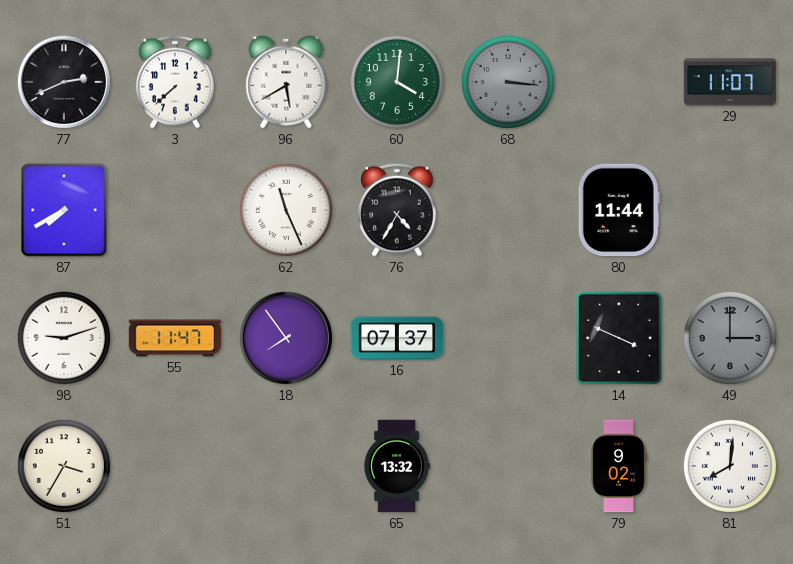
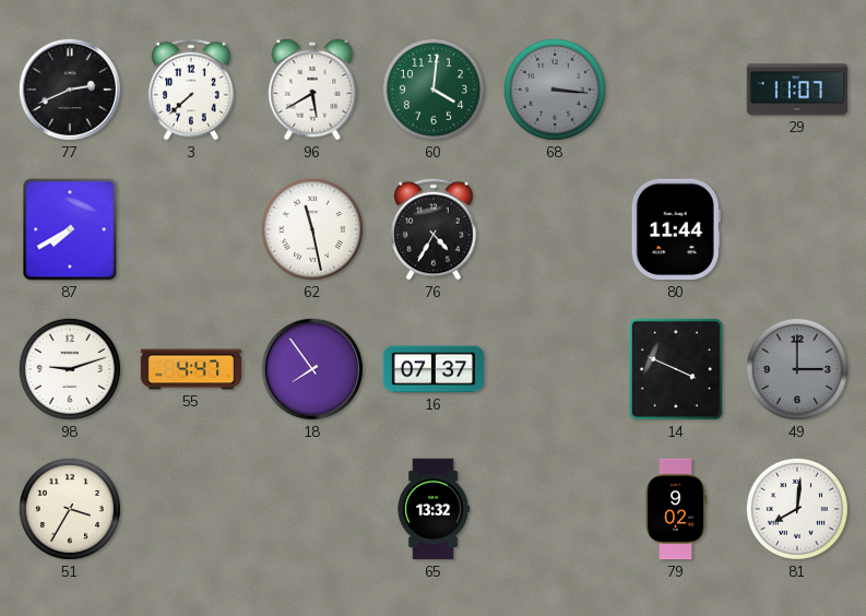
62: 11:26 -> 11:28 (312, 229)
55: 11:47 -> 4:47 (191, 369)
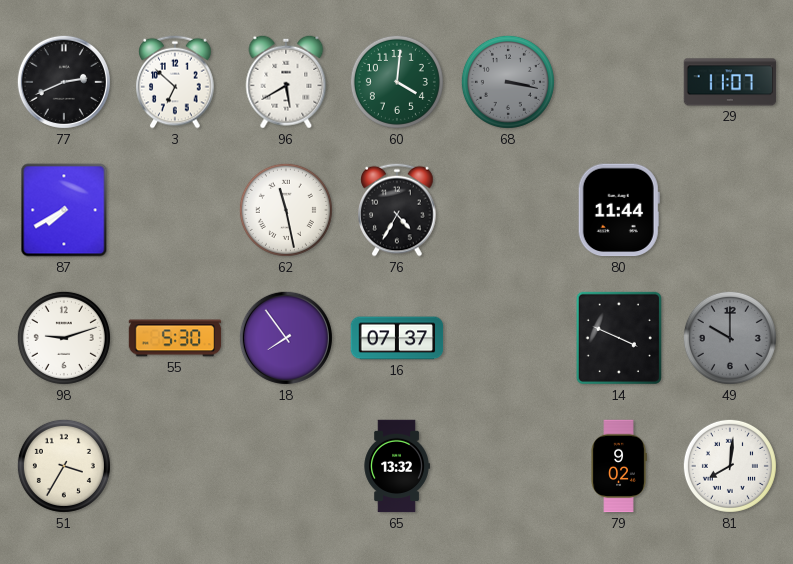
3: 7:38 -> 6:52 (175, 82)
68: 3:16 -> 3:17 (508, 82)
55: 4:47 -> 5:30 (175, 338)
49: 3:00 -> 10:00 (730, 338)
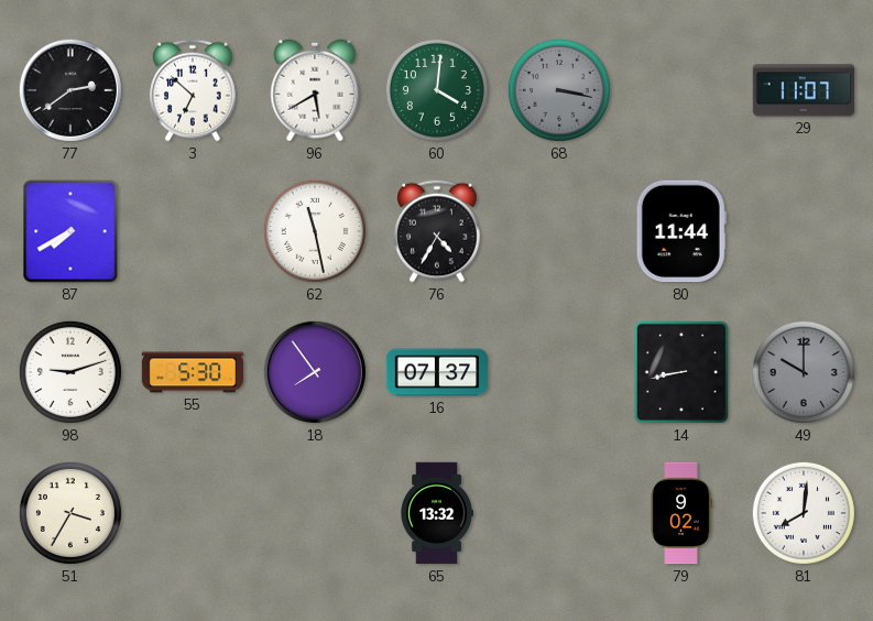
77: 2:41 -> 2:39 (70, 90)
14: 3:49 -> 8:43 (681, 372)
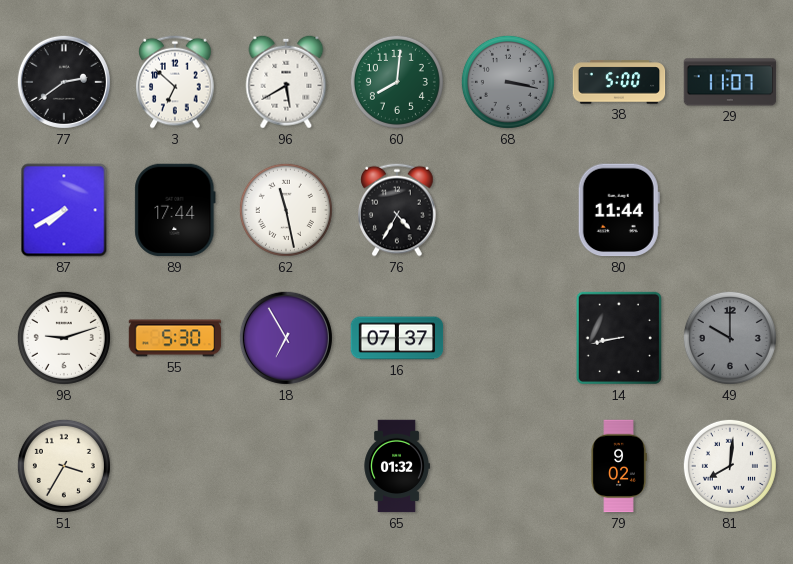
60: 4:01 -> 8:01 (397, 82)
38: none -> 5:00 (619, 82)
89: none -> 17:44 (175, 210)
18: 7:54 -> 6:55 (286, 338)
65: 13:32 -> 01:32 (397, 466)
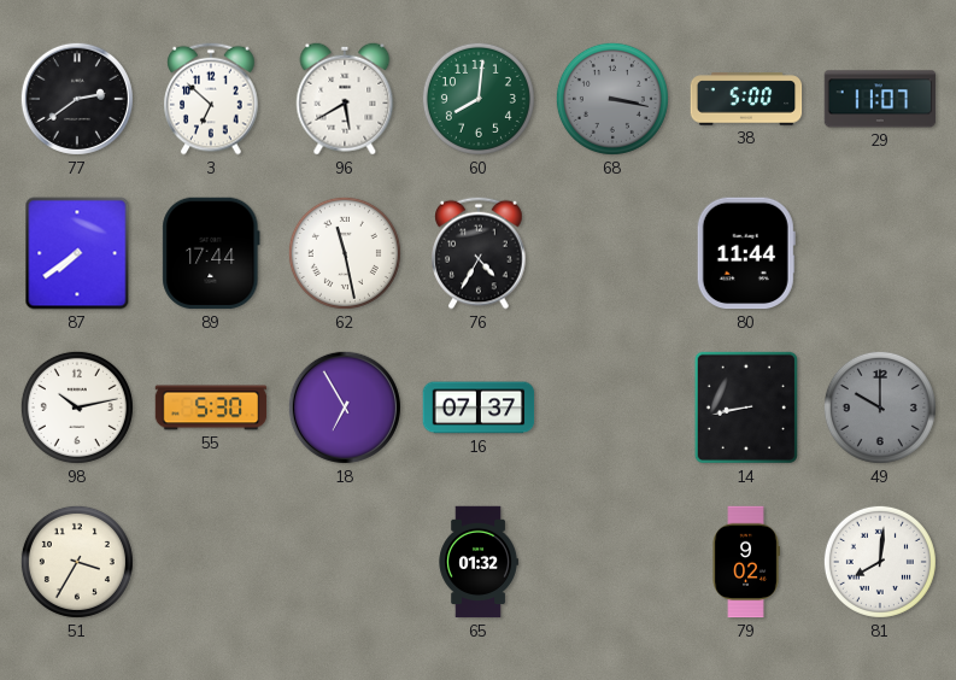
87: 7:40 -> 7:39 (77, 253)
98: 9:12 -> 10:13 (77, 408)
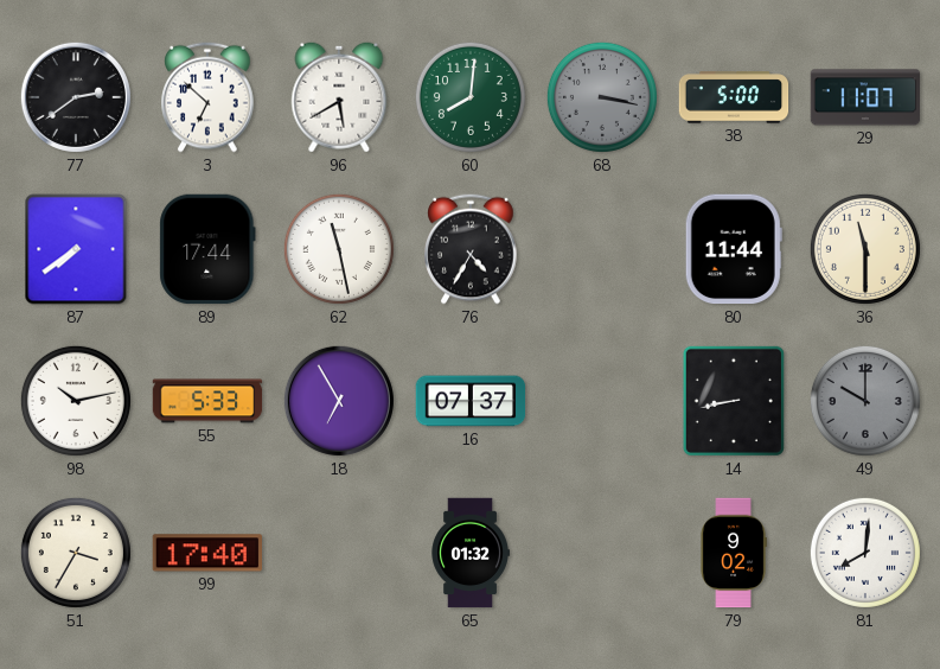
36: none -> 11:30 (865, 249)
55: 5:30 -> 5:33 (207, 401)
99: none -> 17:40 (206, 553)
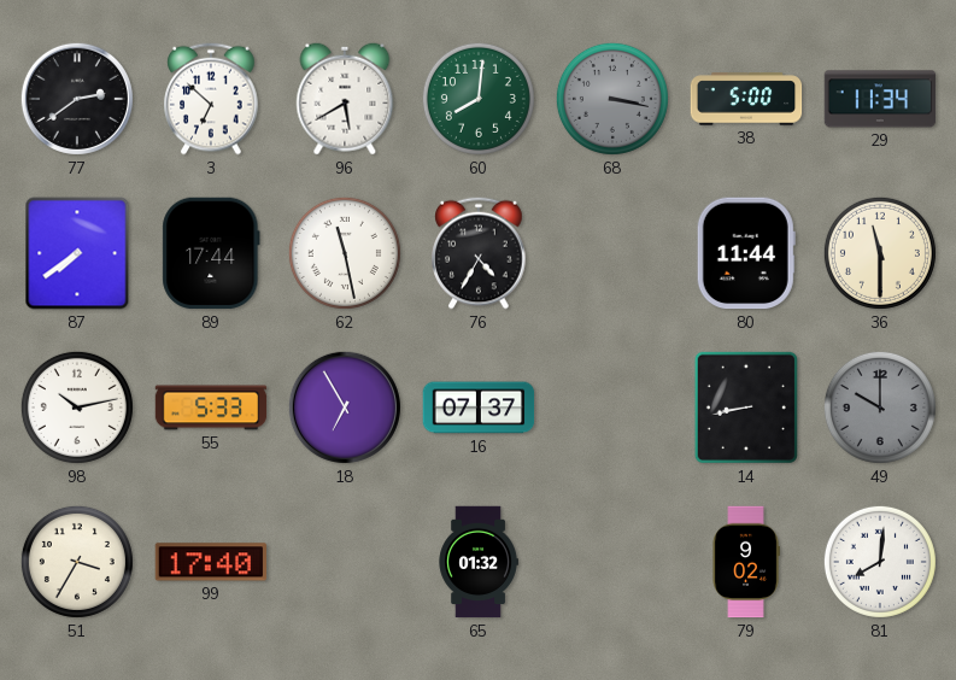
29: 11:07 -> 11:34 (880, 99)
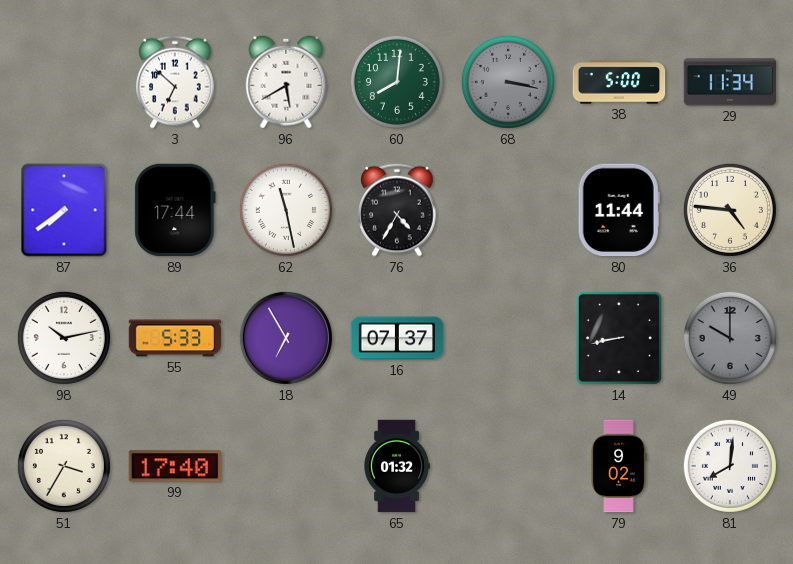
77: 2:39 -> none (77, 99)
36: 11:30 -> 4:46 (730, 210)
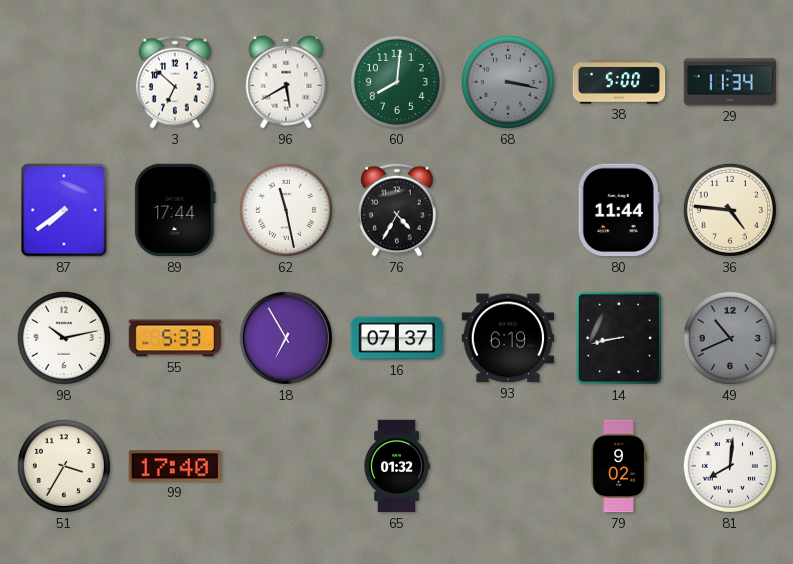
93: none -> 6:19 (508, 338)
49: 10:00 -> 10:41 (730, 338)
